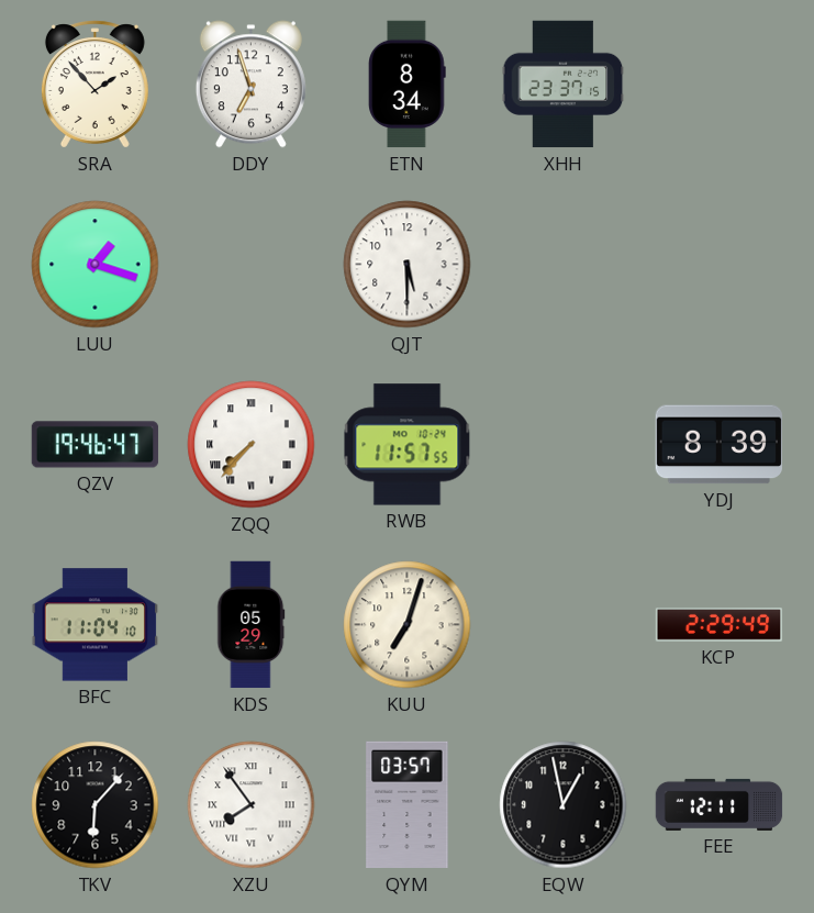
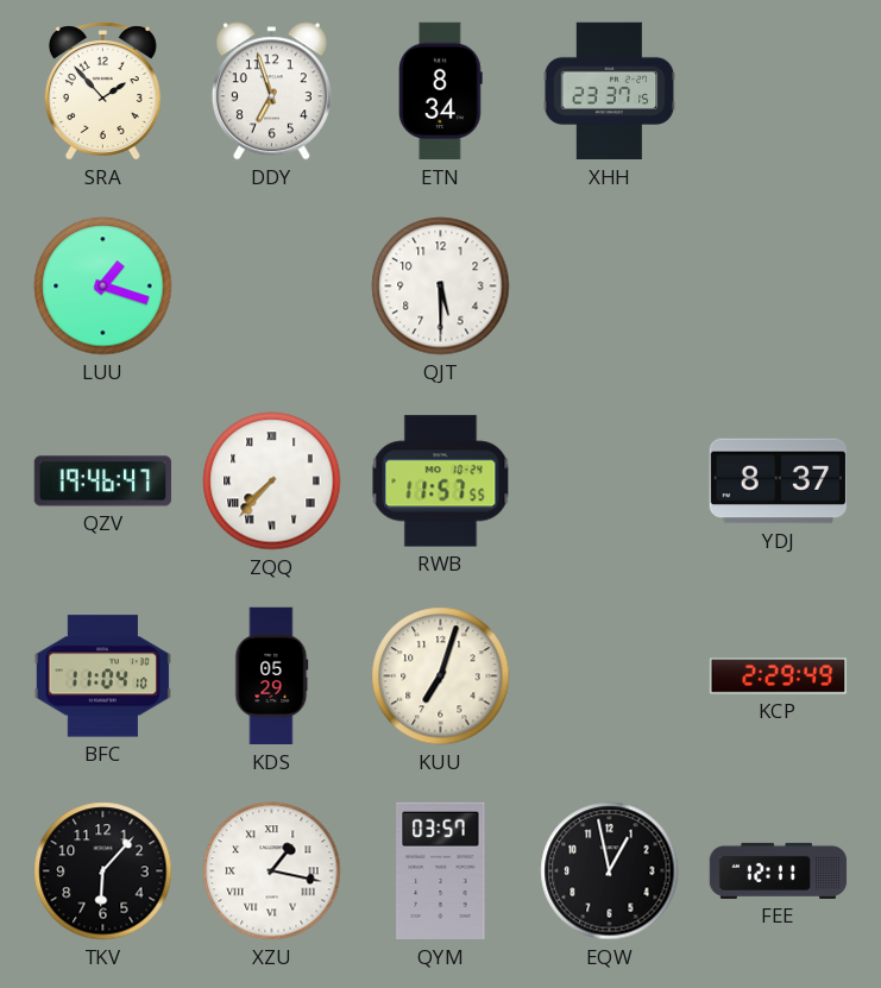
YDJ: 8:39 -> 8:37 (778, 482)
XZU: 7:54 -> 1:17 (272, 871)
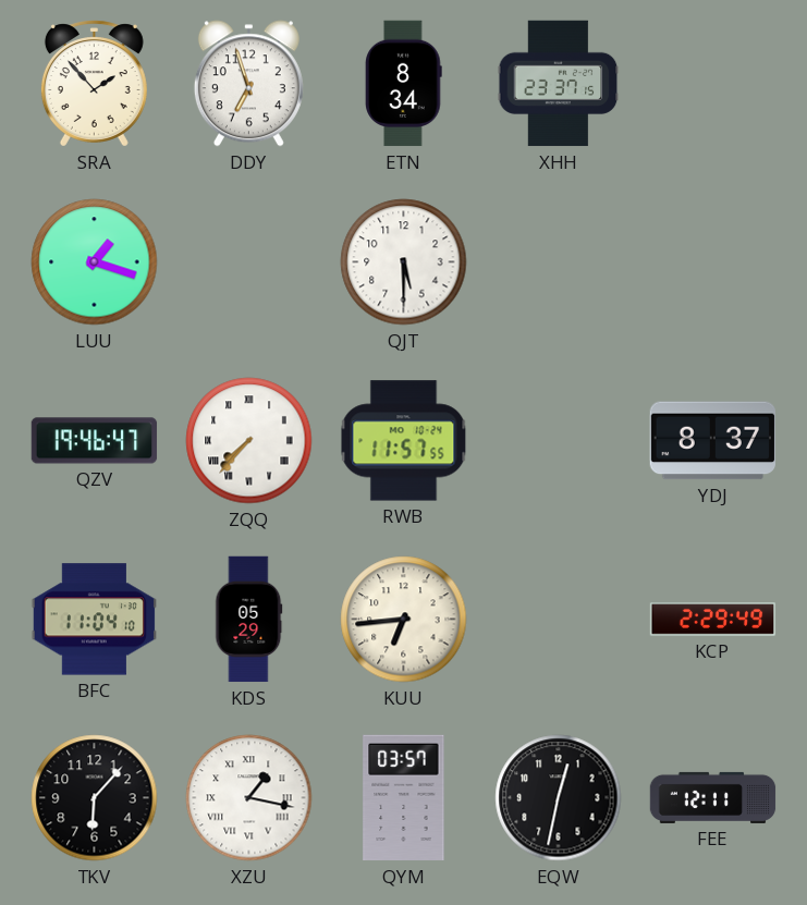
KUU: 7:03 -> 6:44 (404, 620)
EQW: 12:58 -> 12:32 (559, 798)
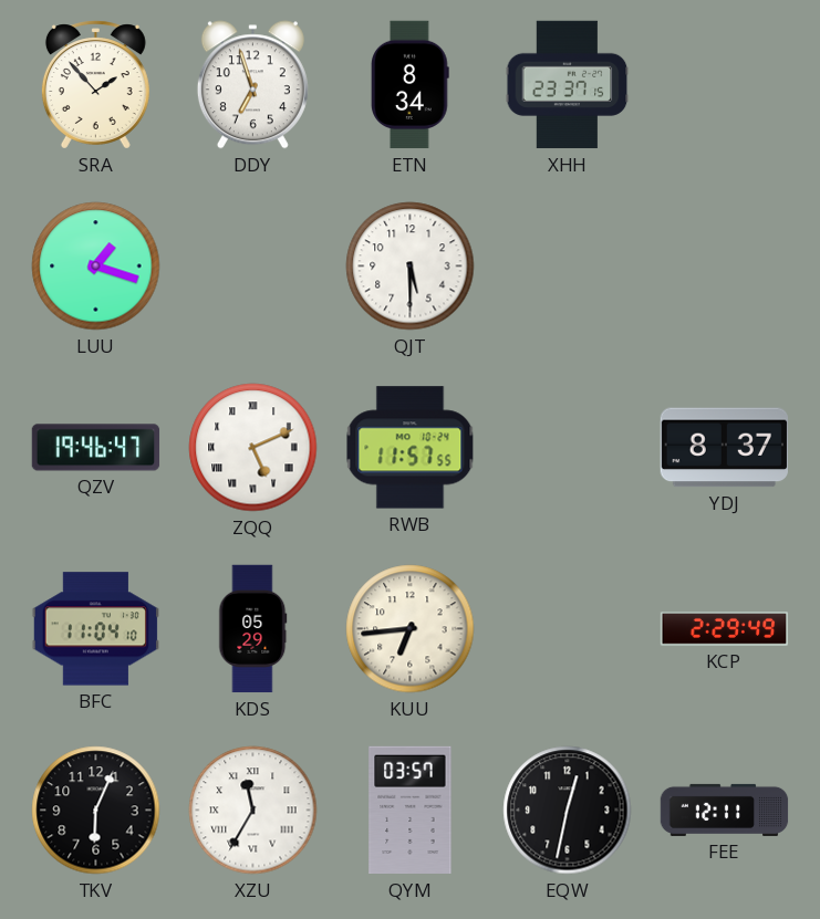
ZQQ: 7:37 -> 5:11 (253, 448)
TKV: 6:07 -> 6:04 (96, 811)
XZU: 1:17 -> 11:35 (253, 811)
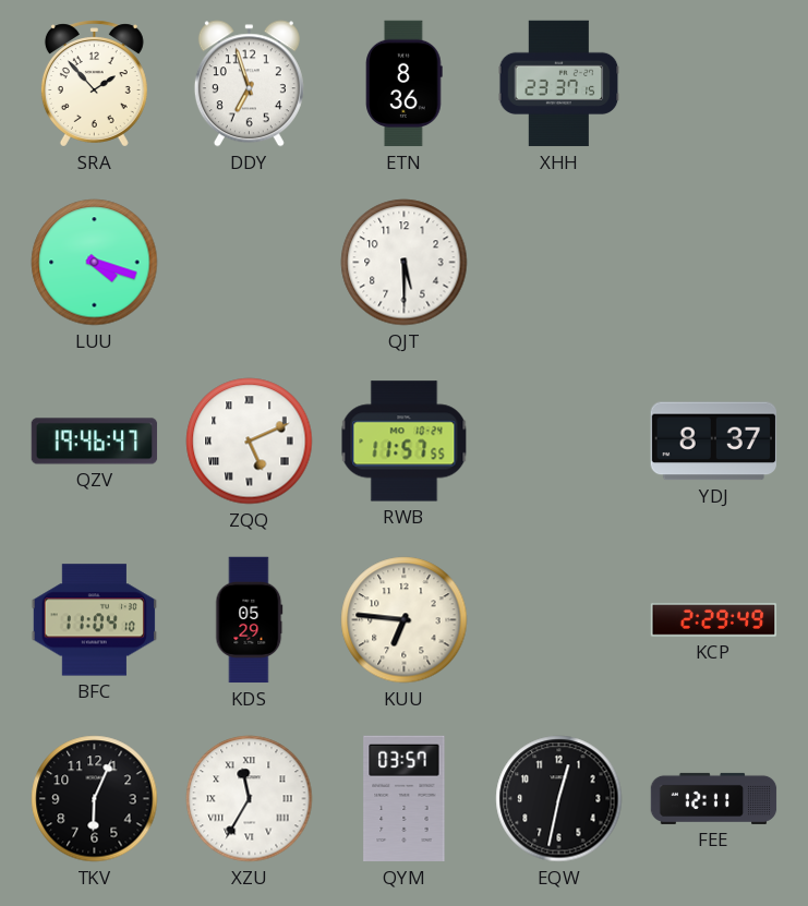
ETN: 8:34 -> 8:36 (405, 84)
LUU: 1:18 -> 4:18 (95, 263)
KUU: 6:44 -> 6:46 (405, 620)
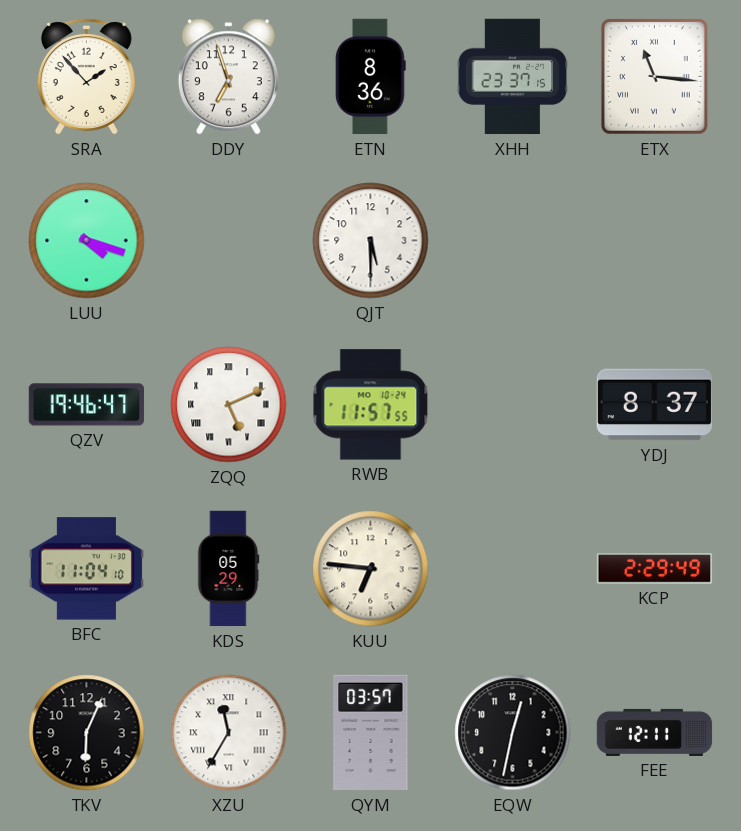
ETX: none -> 11:16 (655, 77)
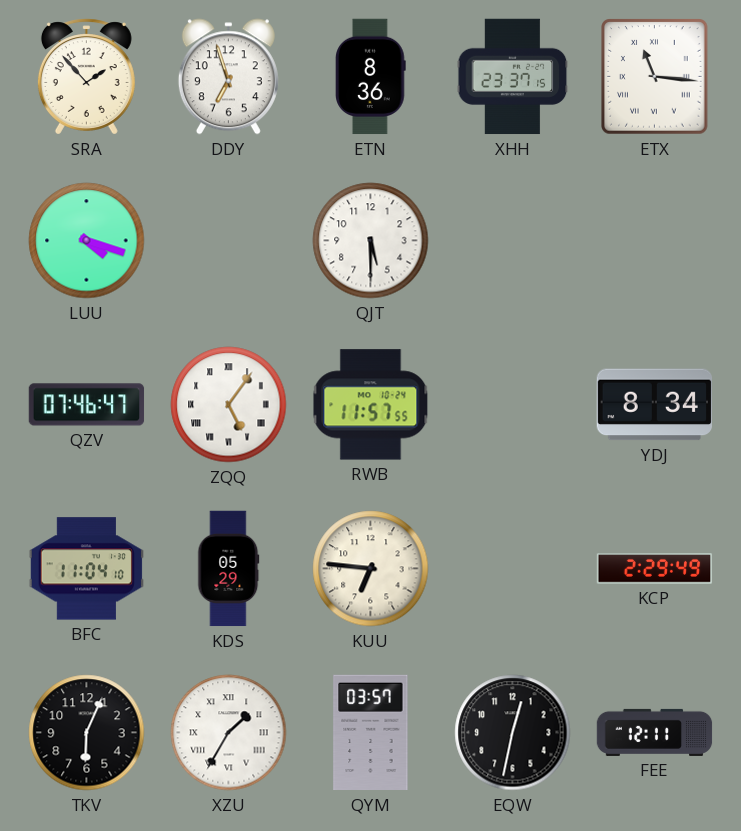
QZV: 19:46 -> 07:46 (87, 405)
ZQQ: 5:11 -> 5:06 (229, 405)
YDJ: 8:37 -> 8:34 (654, 405)
XZU: 11:35 -> 1:35 (229, 733)
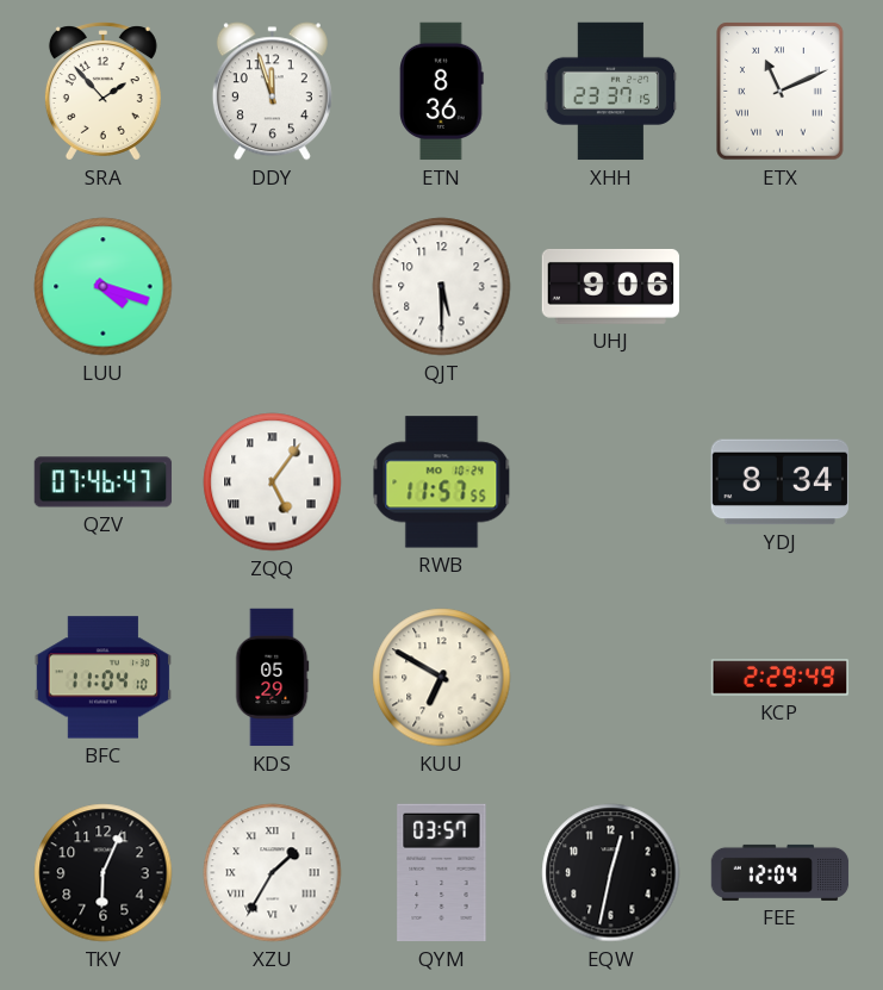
DDY: 6:57 -> 11:57 (272, 92)
ETX: 11:16 -> 11:11 (781, 92)
UHJ: none -> 9:06 (610, 286)
KUU: 6:46 -> 6:50 (442, 678)
FEE: 12:11 -> 12:04 (781, 872)
